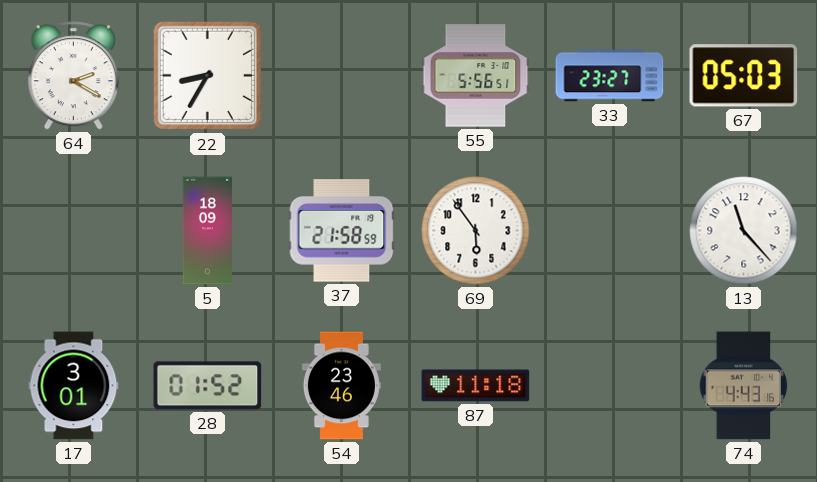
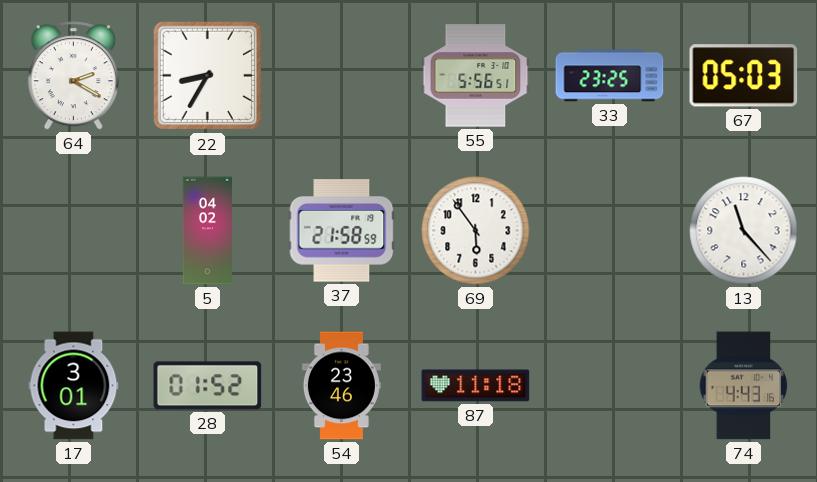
33: 23:27 -> 23:25 (610, 76)
5: 18:09 -> 04:02 (207, 231)
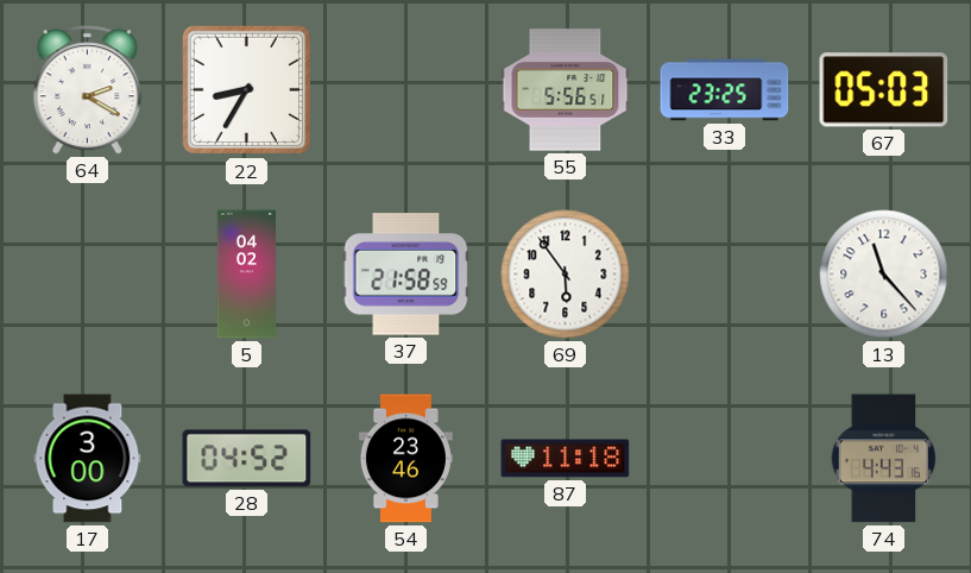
17: 3:01 -> 3:00 (88, 459)
28: 01:52 -> 04:52 (247, 459)
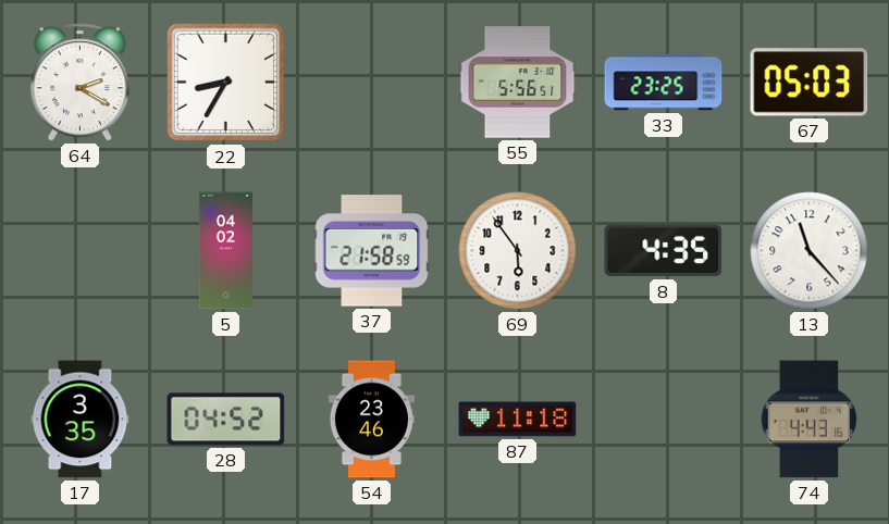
8: none -> 4:35 (664, 251)
17: 3:00 -> 3:35 (81, 420)
